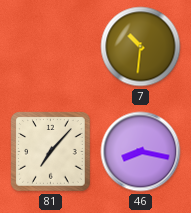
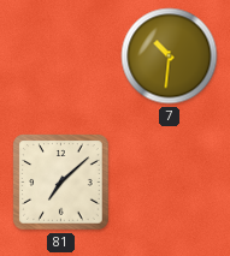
81: 7:07 -> 7:08 (61, 183)
46: 8:17 -> none (141, 152)
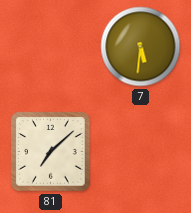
7: 10:31 -> 5:31 (141, 47)
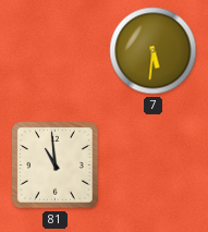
81: 7:08 -> 10:59 (56, 166)
